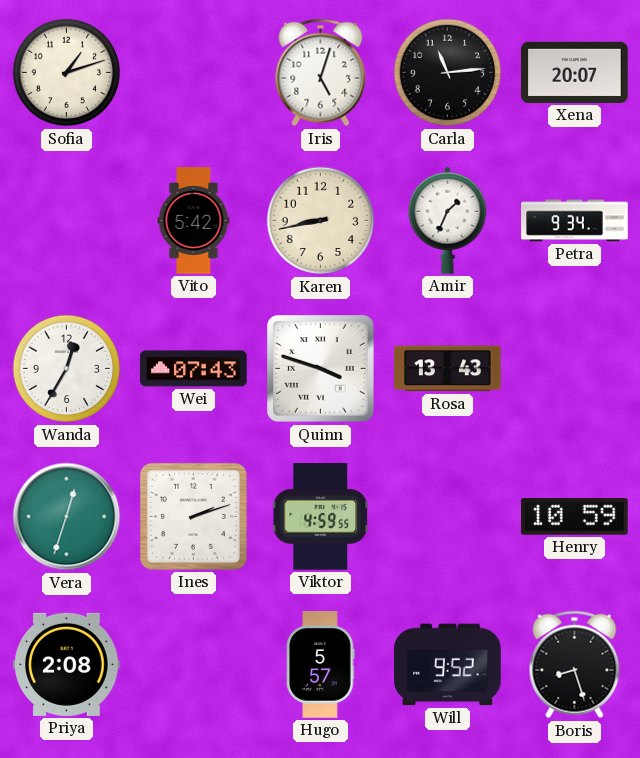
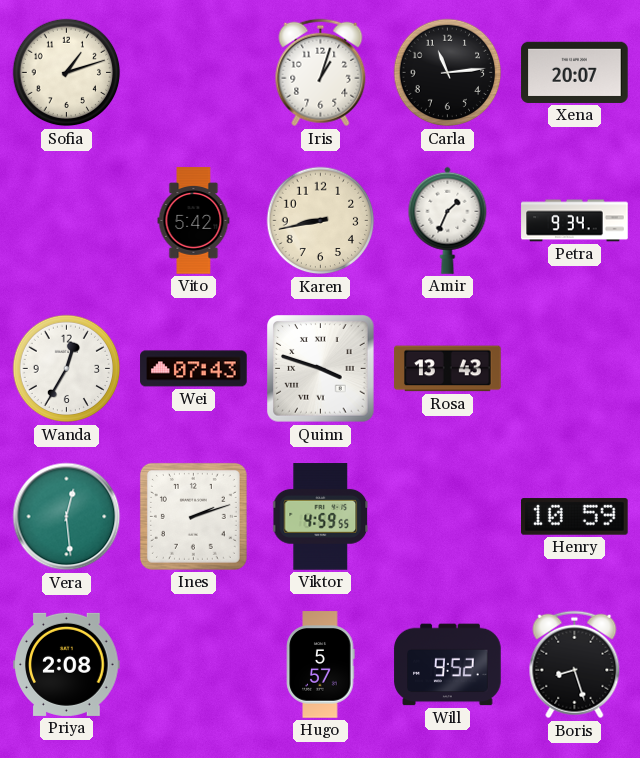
Iris: 5:03 -> 1:03 (321, 73)
Vera: 12:33 -> 12:29 (67, 517)
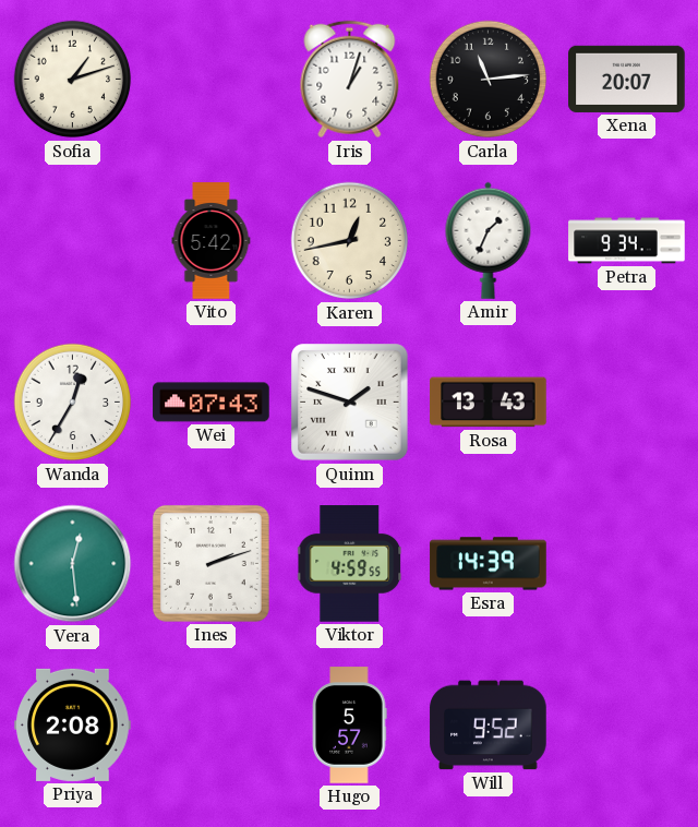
Karen: 8:43 -> 12:43 (350, 241)
Quinn: 3:48 -> 1:48 (350, 403)
Esra: none -> 14:39 (489, 564)
Henry: 10:59 -> none (575, 517)
Boris: 8:27 -> none (575, 665)
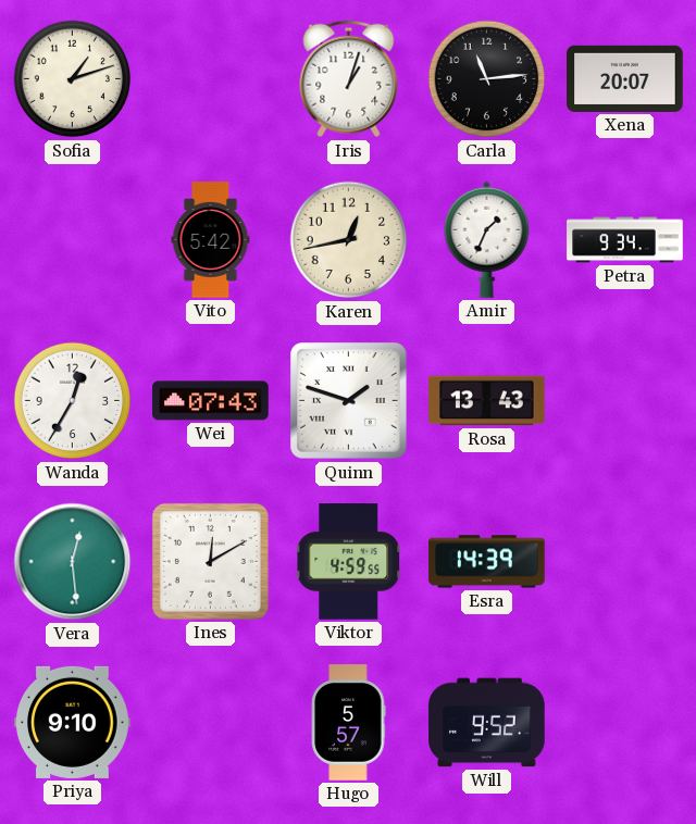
Ines: 2:12 -> 12:10 (210, 561)
Priya: 2:08 -> 9:10 (73, 722)
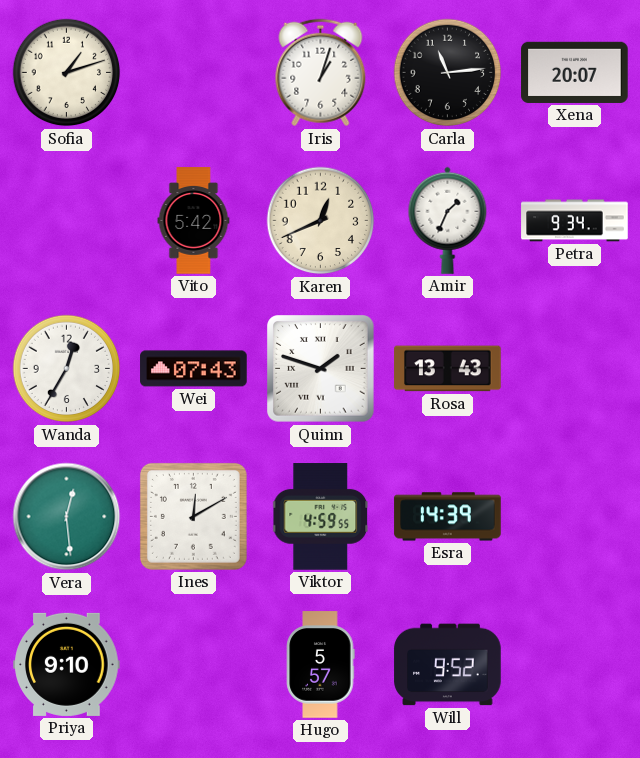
Karen: 12:43 -> 12:41 (321, 221)
